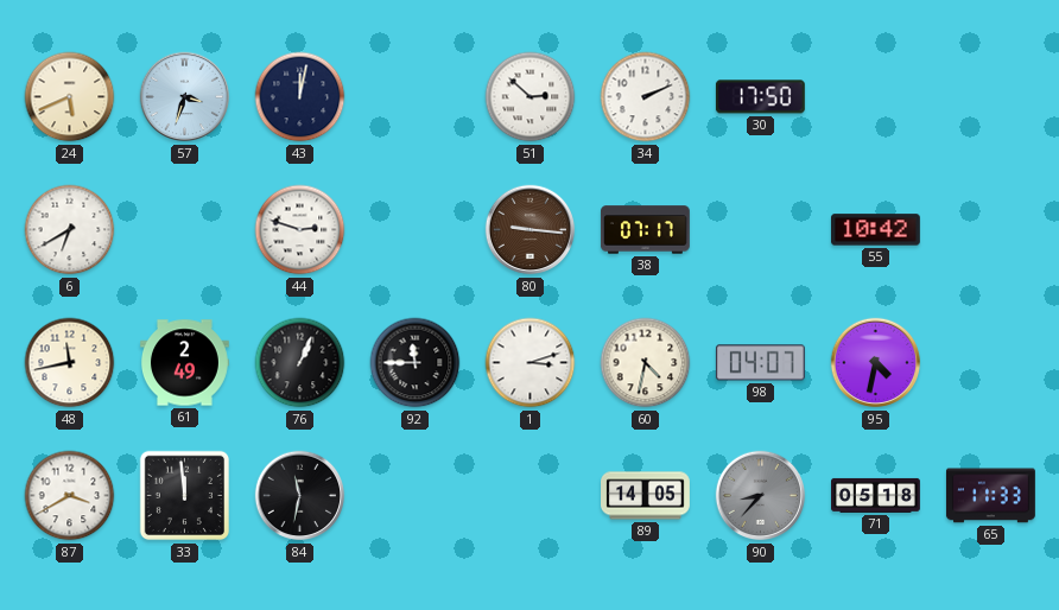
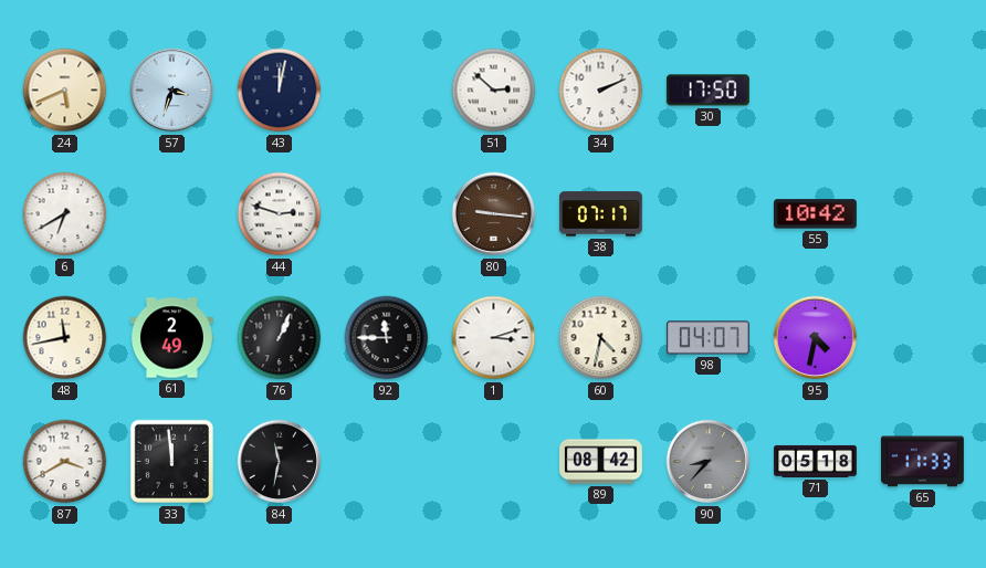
89: 14:05 -> 08:42 (601, 462)
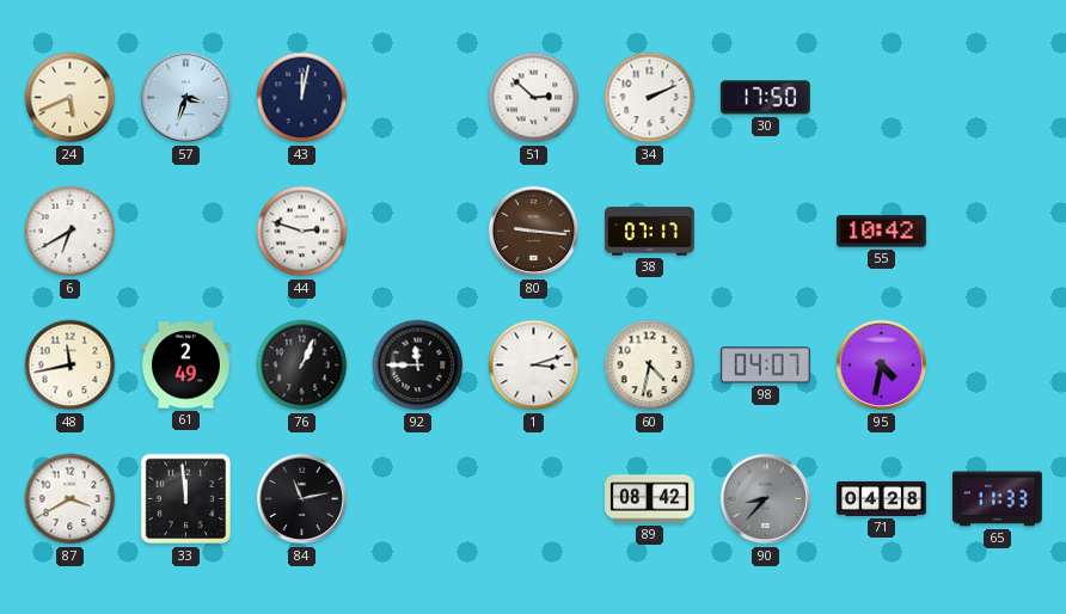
84: 11:32 -> 11:13 (302, 499)
71: 05:18 -> 04:28 (882, 498)
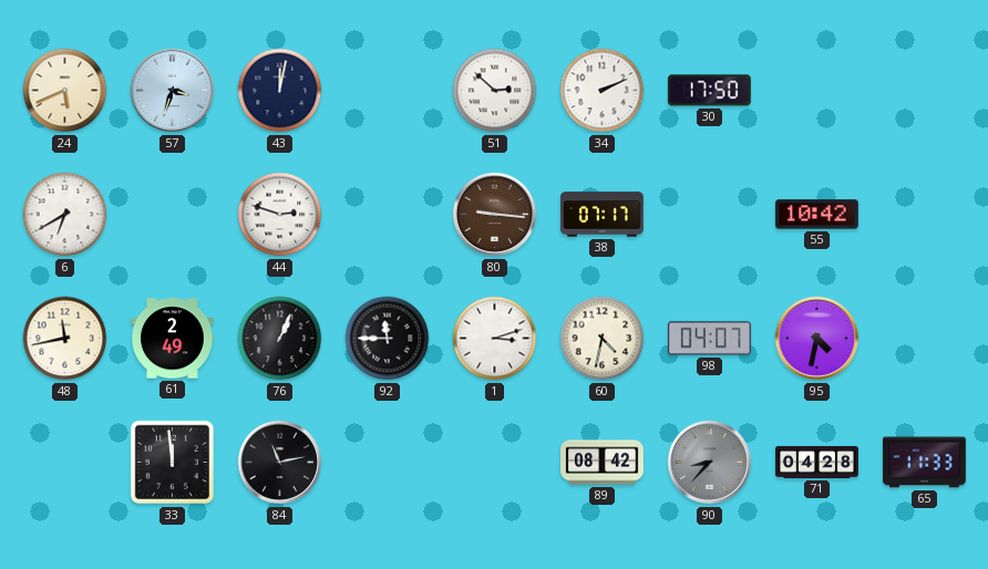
87: 3:40 -> none (71, 499)
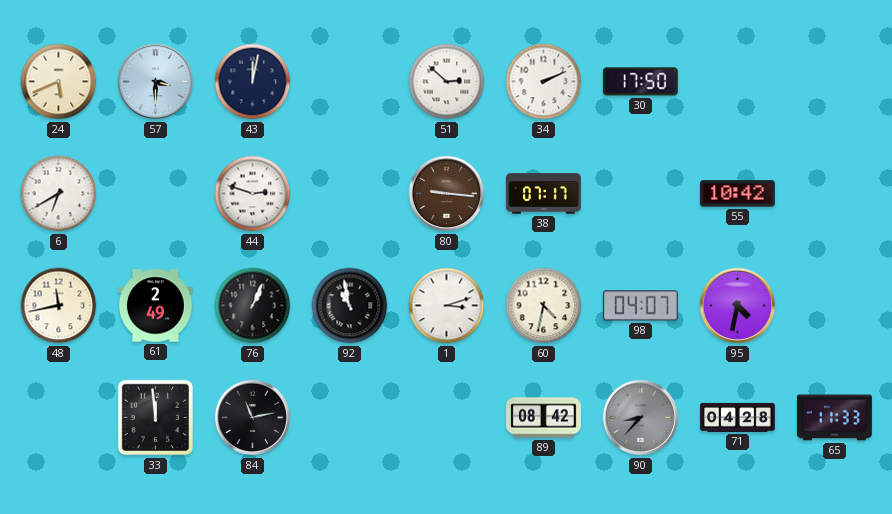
57: 3:33 -> 3:30 (156, 82)
92: 11:45 -> 10:58 (350, 306)
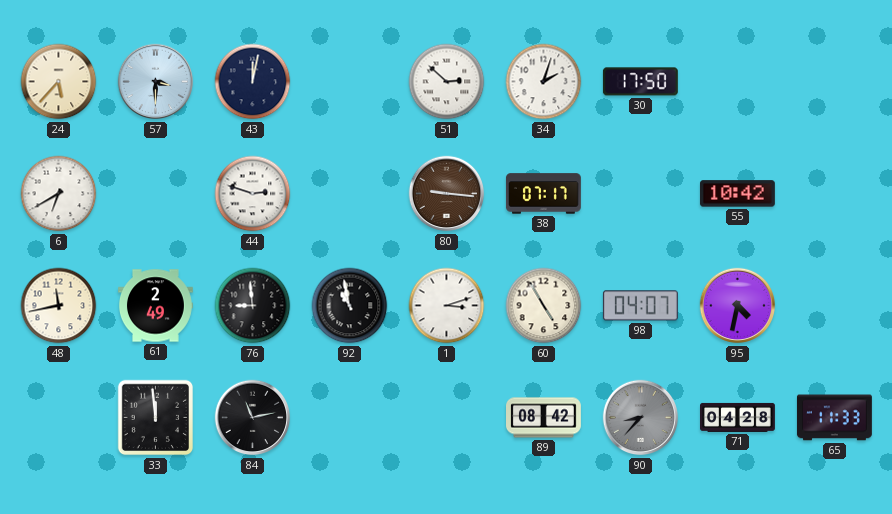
24: 5:41 -> 5:37 (59, 82)
34: 2:11 -> 2:03 (544, 82)
76: 1:04 -> 8:59 (253, 306)
60: 4:32 -> 4:55 (544, 306)
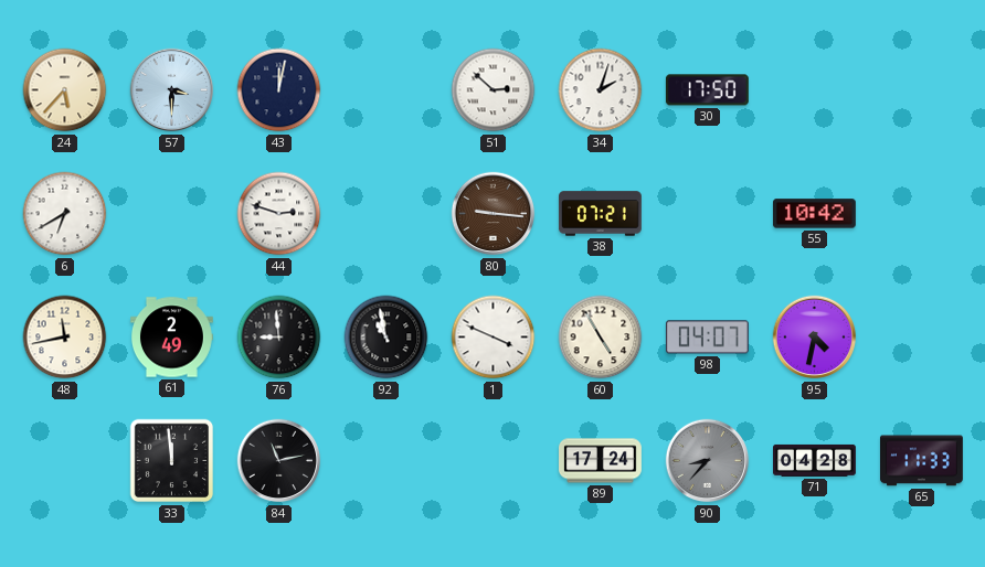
38: 07:17 -> 07:21 (600, 214)
1: 3:12 -> 3:49 (494, 338)
89: 08:42 -> 17:24 (601, 461)
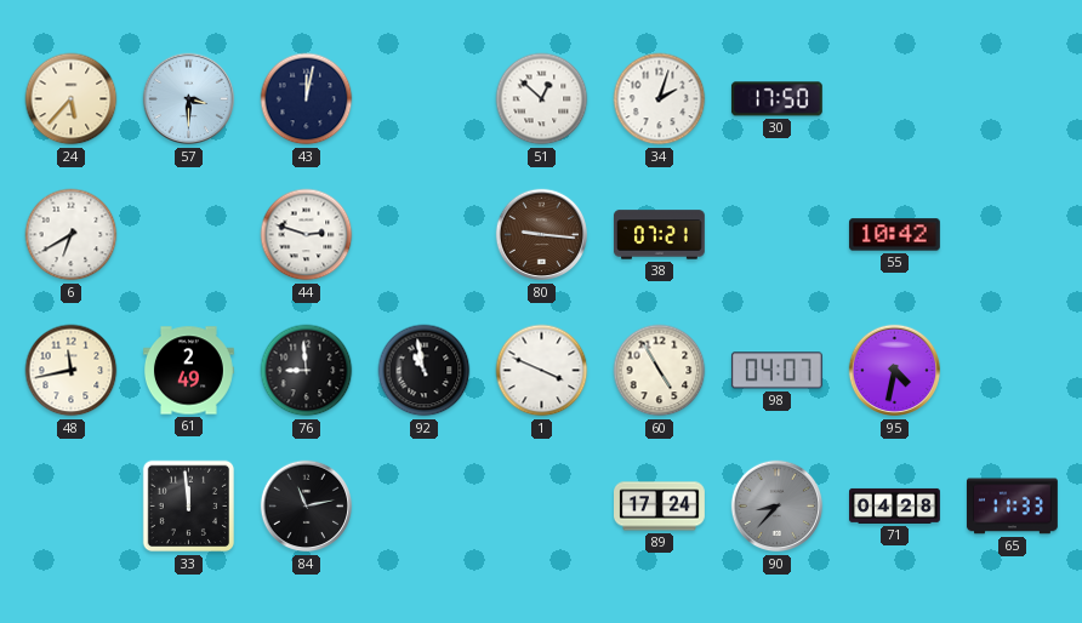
51: 2:52 -> 12:52 (542, 99)
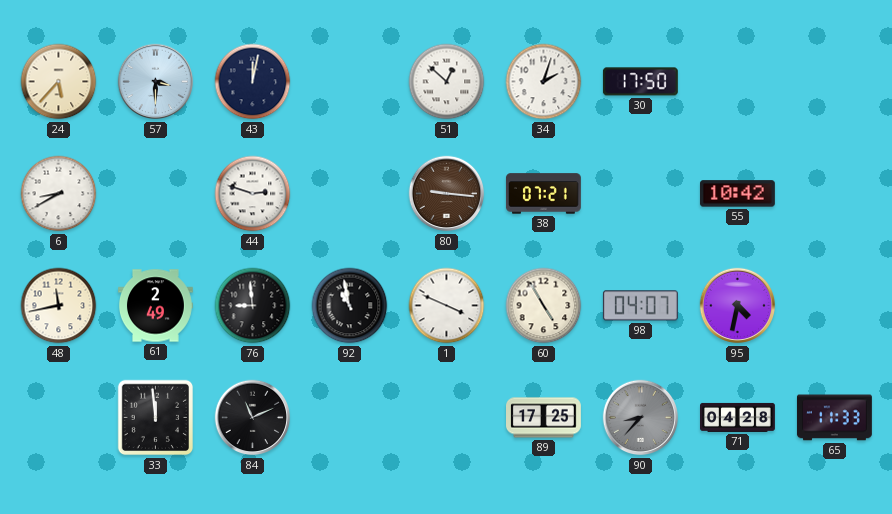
6: 6:40 -> 8:40 (59, 194)
84: 11:13 -> 11:11 (253, 418)
89: 17:24 -> 17:25 (544, 418)
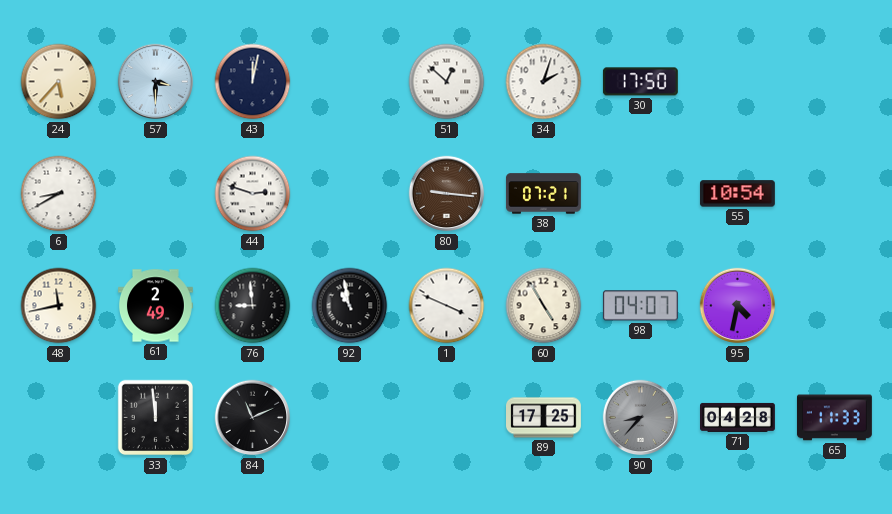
55: 10:42 -> 10:54 (737, 194)
